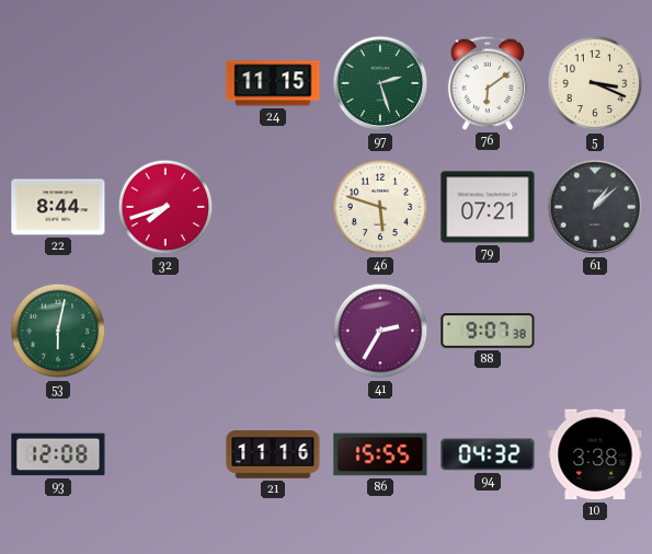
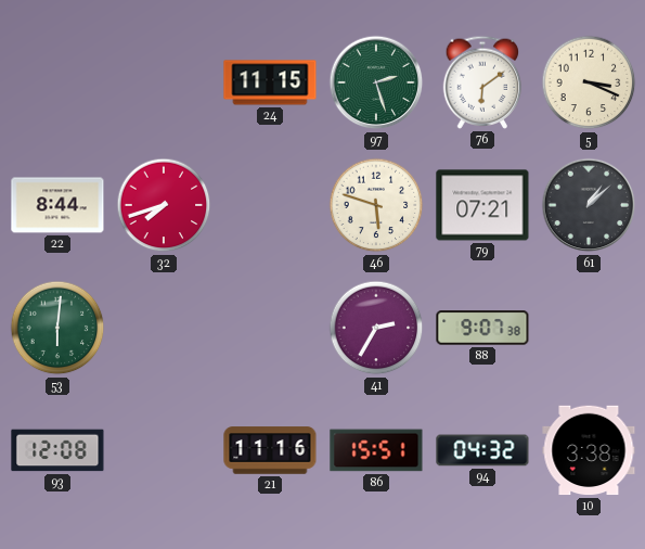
53: 6:02 -> 6:01 (57, 328)
86: 15:55 -> 15:51 (376, 450)
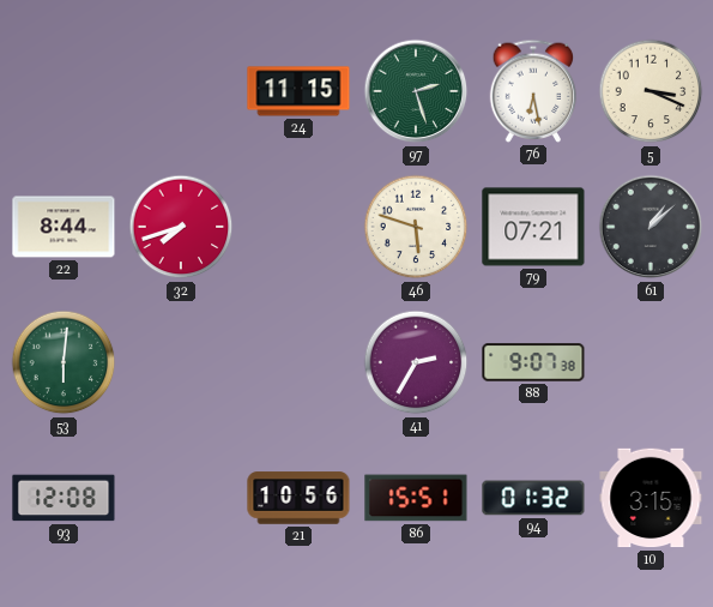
76: 6:09 -> 6:28 (533, 91)
21: 11:16 -> 10:56 (298, 498)
94: 04:32 -> 01:32 (533, 498)
10: 3:38 -> 3:15 (651, 498)
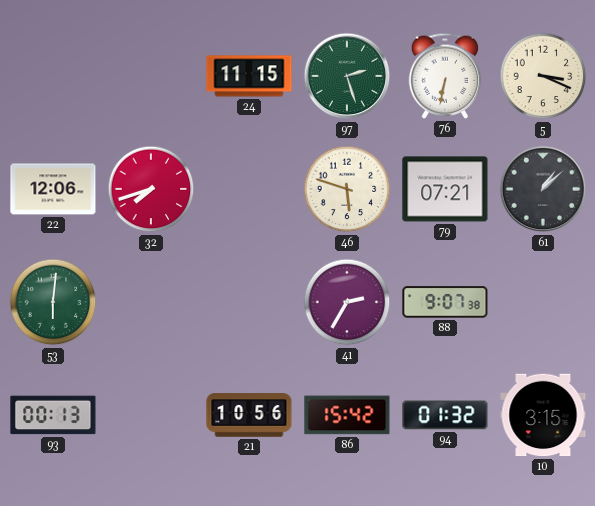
76: 6:28 -> 6:32 (445, 76)
22: 8:44 -> 12:06 (53, 189)
93: 12:08 -> 00:13 (53, 415)
86: 15:51 -> 15:42 (347, 415)
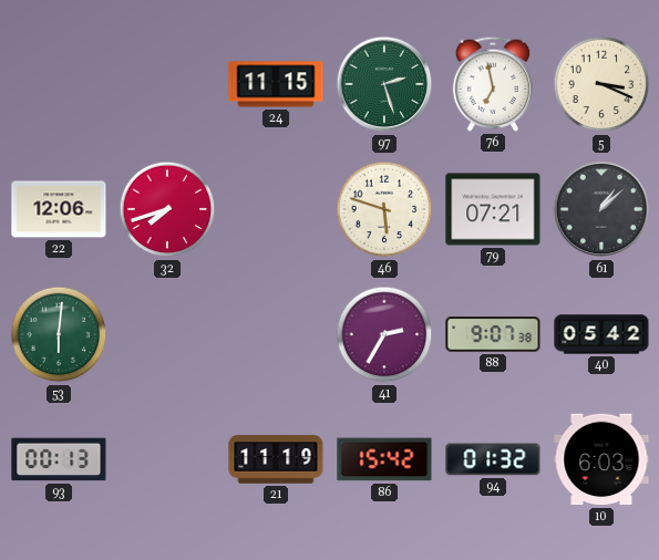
76: 6:32 -> 6:58 (493, 84)
40: none -> 05:42 (601, 334)
21: 10:56 -> 11:19 (276, 459)
10: 3:15 -> 6:03 (601, 459)
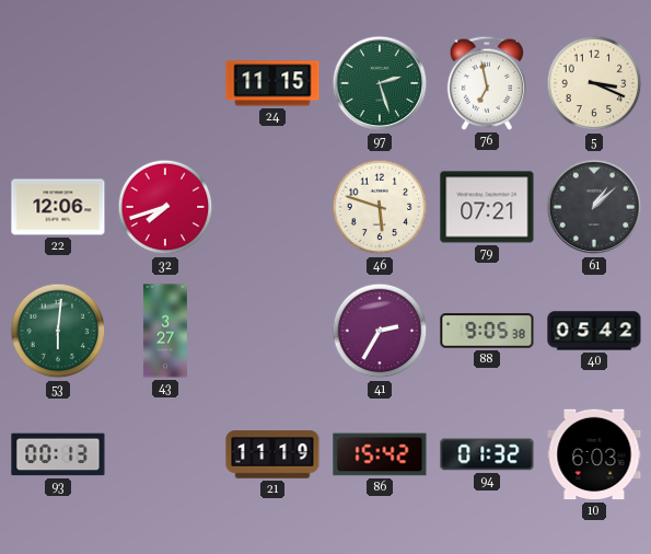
43: none -> 3:27 (165, 331)
88: 9:07 -> 9:05 (487, 331)
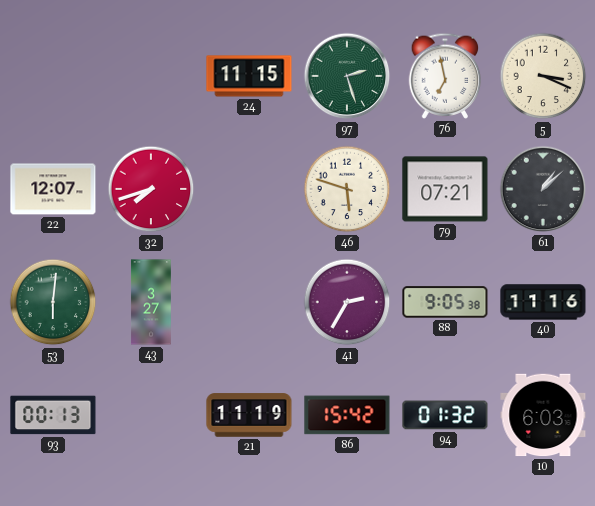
22: 12:06 -> 12:07 (53, 189)
40: 05:42 -> 11:16 (543, 302)
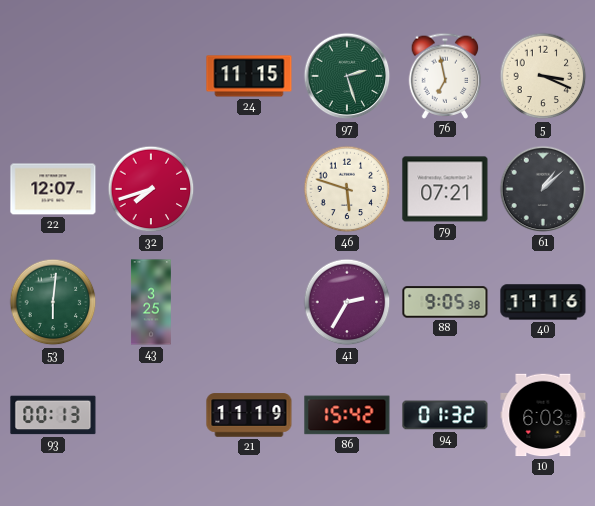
43: 3:27 -> 3:25 (151, 302)
